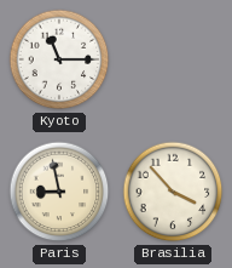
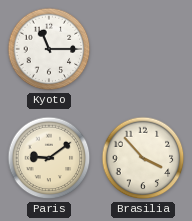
Paris: 8:58 -> 9:09 (49, 158)
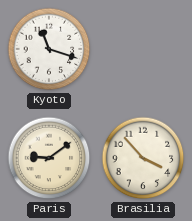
Kyoto: 11:15 -> 11:18 (49, 49)
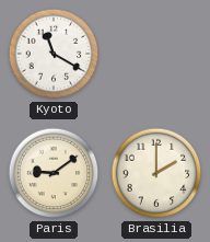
Kyoto: 11:18 -> 11:20 (54, 54)
Brasilia: 3:53 -> 2:00 (156, 173)
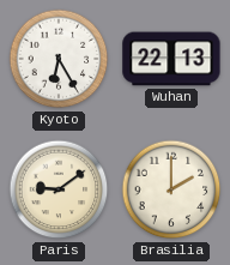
Kyoto: 11:20 -> 6:25 (59, 59)
Wuhan: none -> 22:13 (171, 59)
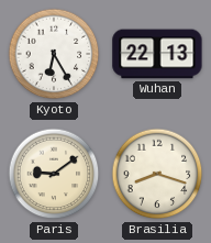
Brasilia: 2:00 -> 8:18 (157, 174)
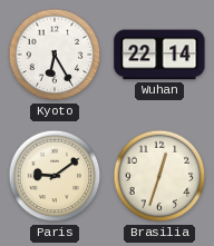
Wuhan: 22:13 -> 22:14 (159, 55)
Brasilia: 8:18 -> 12:33 (159, 176)
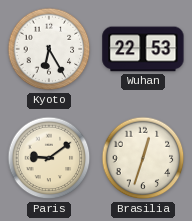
Wuhan: 22:14 -> 22:53 (143, 49)
